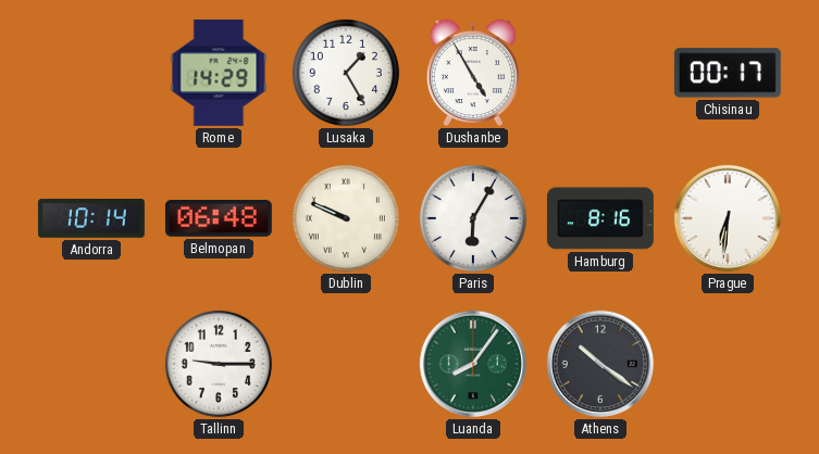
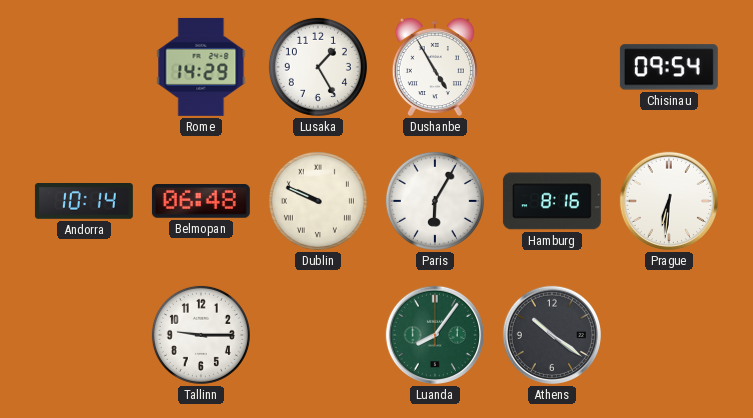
Chisinau: 00:17 -> 09:54 (669, 67)
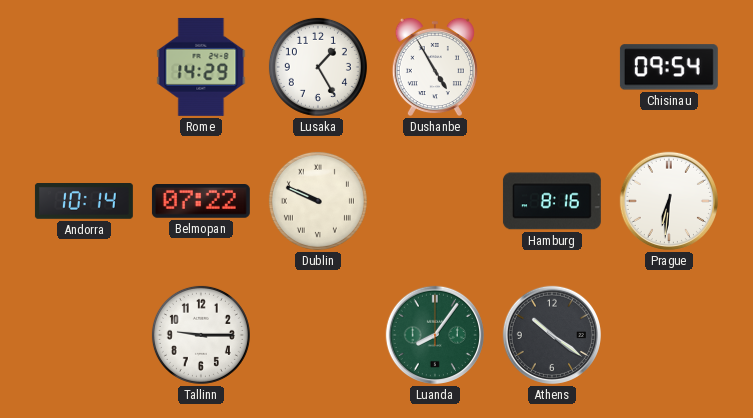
Belmopan: 06:48 -> 07:22 (201, 202)
Paris: 6:05 -> none (435, 201)
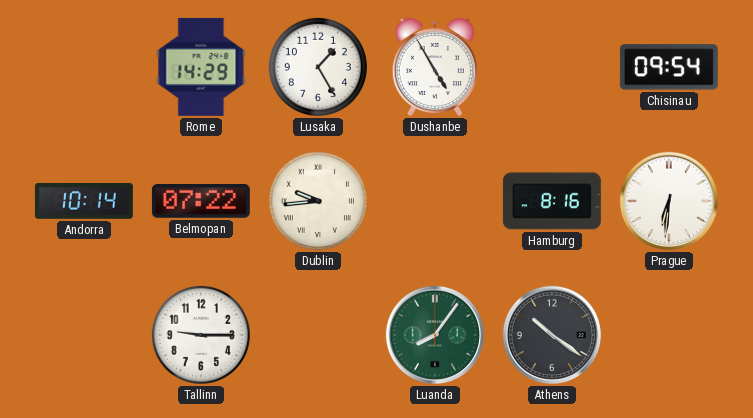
Dublin: 9:49 -> 9:44 (318, 201)
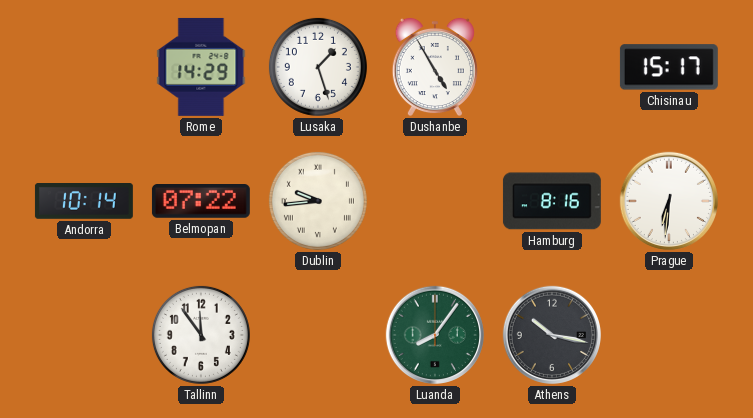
Lusaka: 1:25 -> 1:27 (318, 67)
Chisinau: 09:54 -> 15:17 (669, 67)
Tallinn: 9:15 -> 11:54 (201, 335)
Athens: 10:21 -> 10:17 (552, 335)
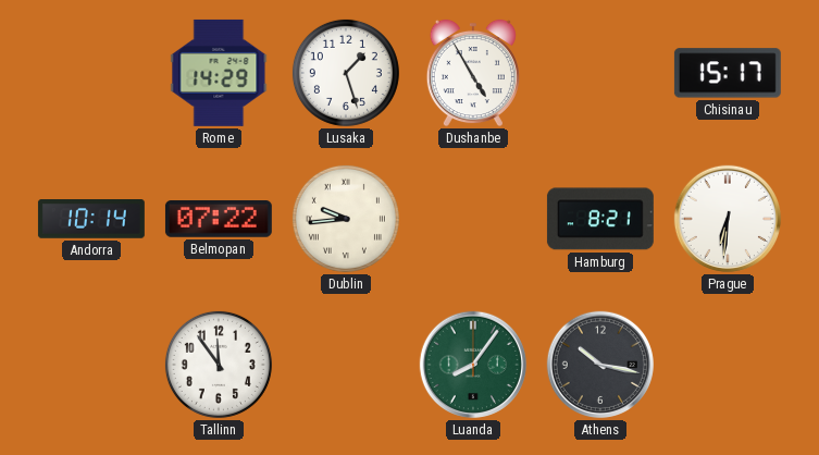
Hamburg: 8:16 -> 8:21 (600, 219)
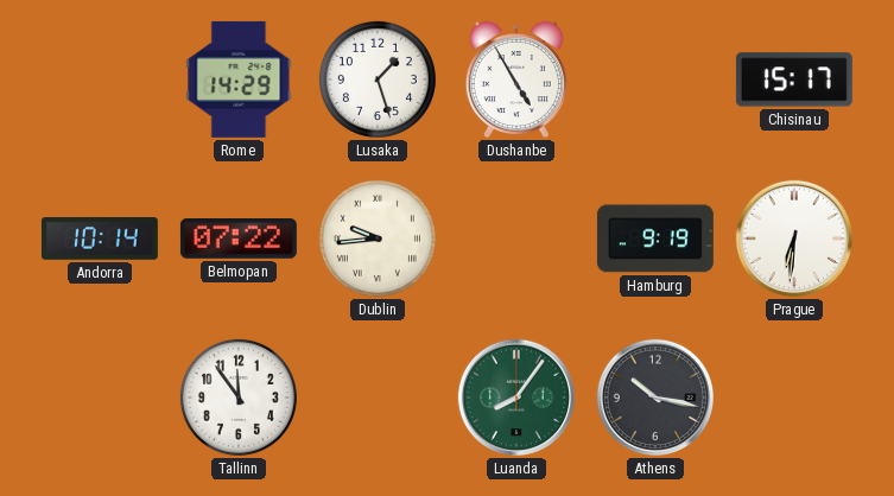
Hamburg: 8:21 -> 9:19 (655, 239)
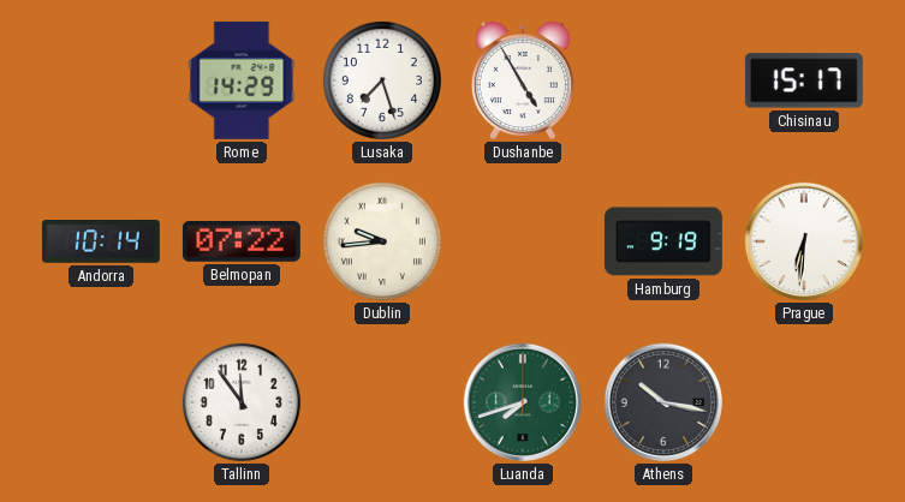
Lusaka: 1:27 -> 7:27 (382, 80)
Luanda: 8:06 -> 7:42 (523, 402)
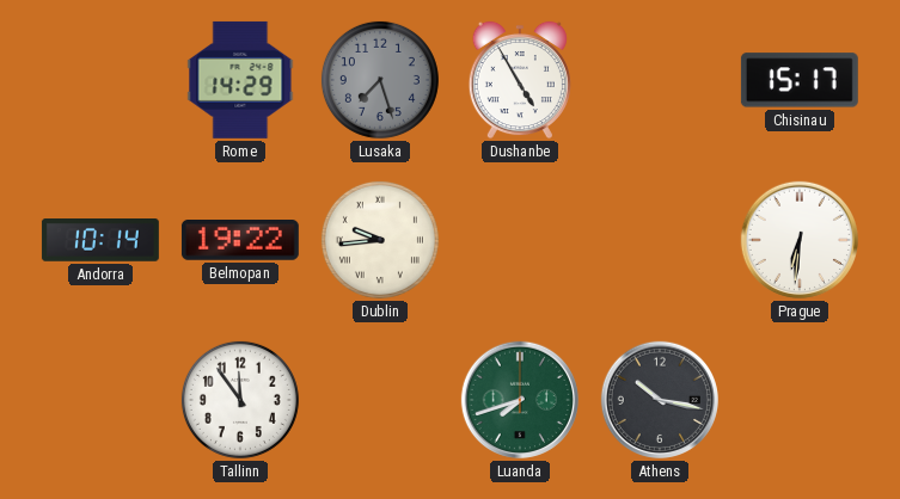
Lusaka dial: white -> grey (380, 80)
Belmopan: 07:22 -> 19:22 (240, 241)
Hamburg: 9:19 -> none (663, 241)
